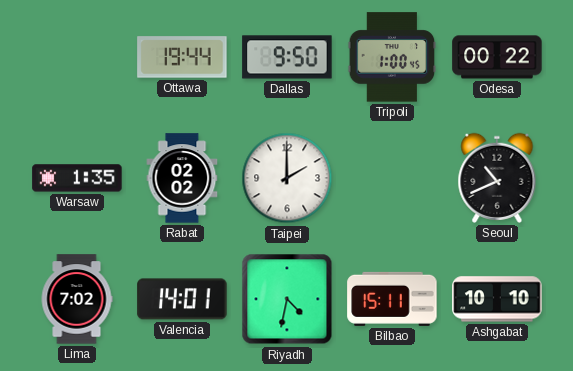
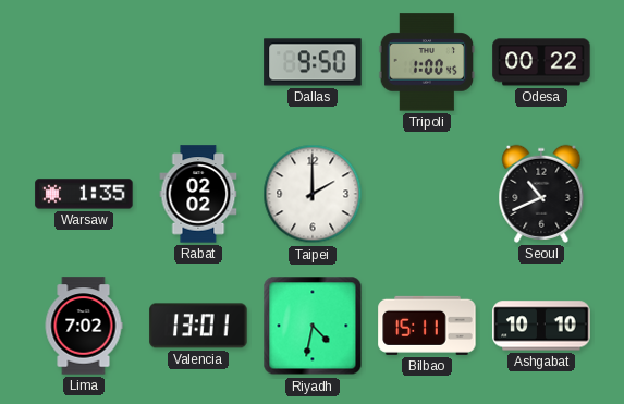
Ottawa: 19:44 -> none (182, 57)
Valencia: 14:01 -> 13:01 (198, 326)
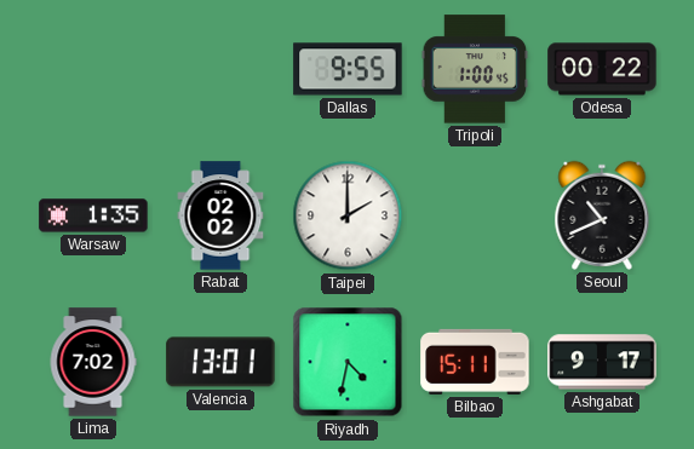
Dallas: 9:50 -> 9:55 (348, 69)
Ashgabat: 10:10 -> 9:17 (602, 362)
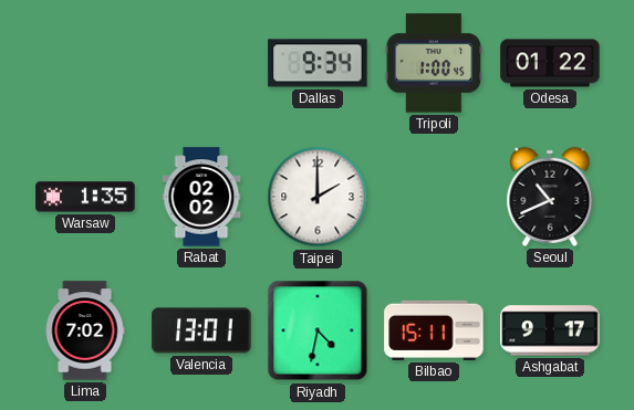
Dallas: 9:55 -> 9:34 (318, 63)
Odesa: 00:22 -> 01:22 (550, 63)
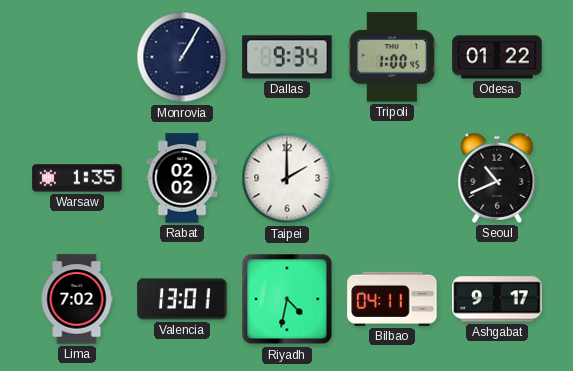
Monrovia: none -> 1:05 (182, 57)
Bilbao: 15:11 -> 04:11 (392, 299)
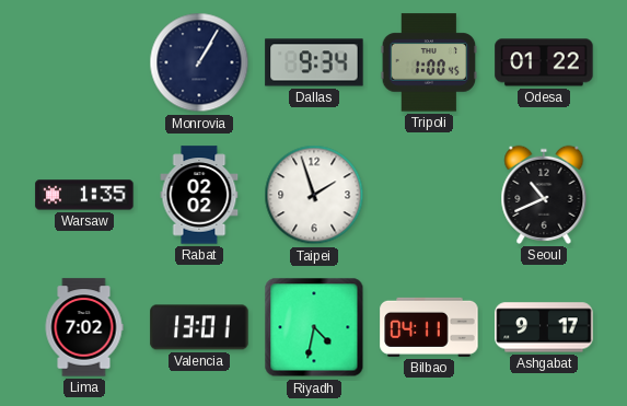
Taipei: 2:00 -> 1:57 (314, 195)
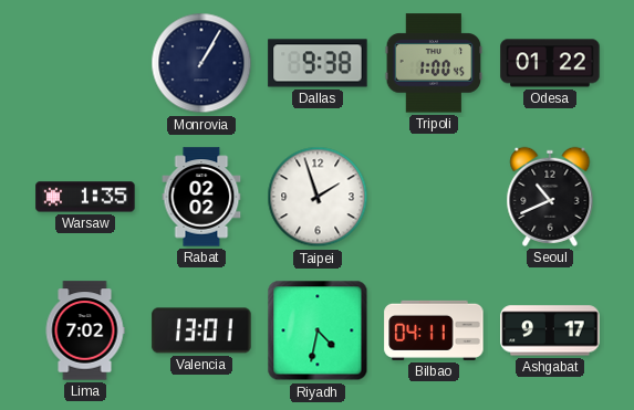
Dallas: 9:34 -> 9:38 (318, 63)
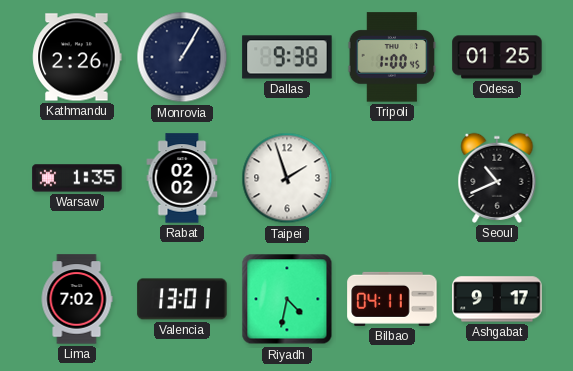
Kathmandu: none -> 2:26 (77, 57)
Odesa: 01:22 -> 01:25 (497, 57)
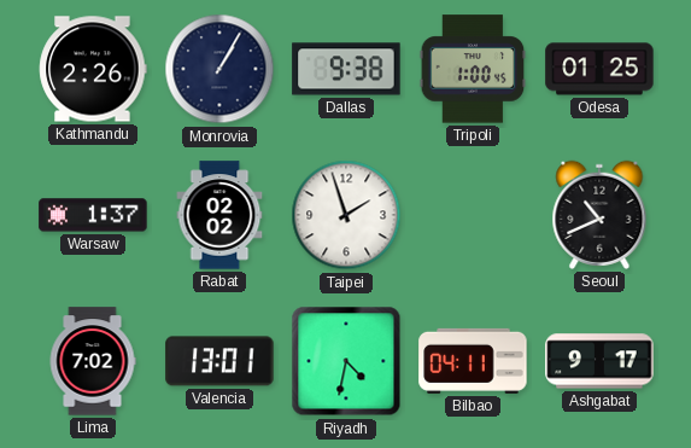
Warsaw: 1:35 -> 1:37 (93, 215)
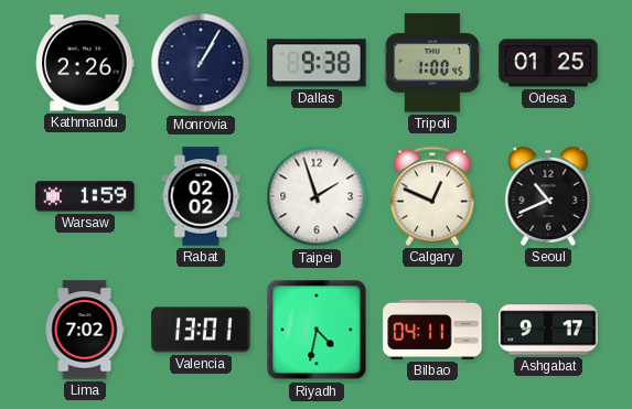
Warsaw: 1:37 -> 1:59 (85, 196)
Calgary: none -> 12:49 (432, 196)
